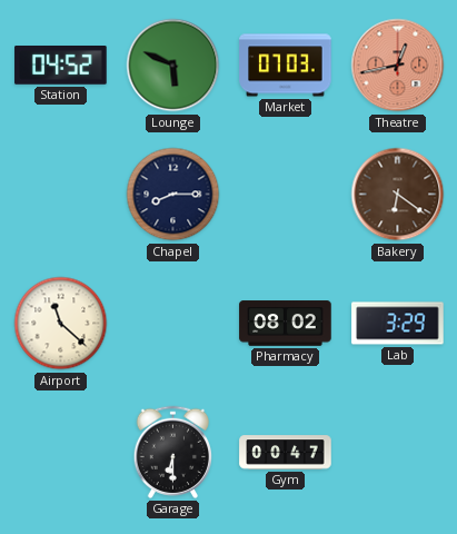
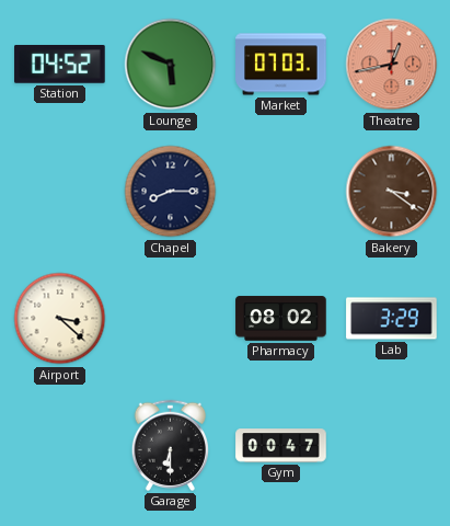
Bakery: 6:21 -> 3:21 (392, 192)
Airport: 11:22 -> 3:22 (60, 319)
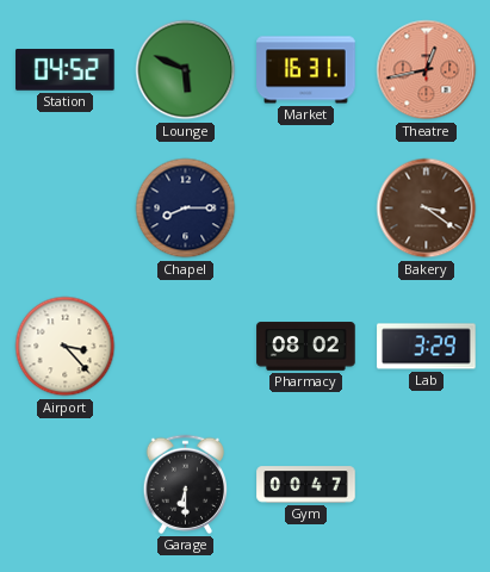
Market: 07:03 -> 16:31 (306, 70)
Airport: 3:22 -> 3:23 (66, 347)
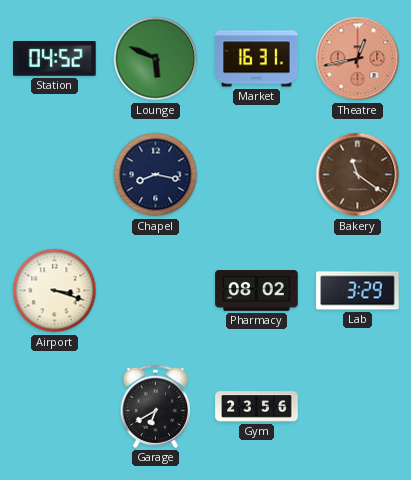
Chapel: 8:15 -> 8:17 (156, 175)
Bakery: 3:21 -> 11:21 (358, 175)
Airport: 3:23 -> 3:18 (55, 291)
Garage: 6:30 -> 6:40 (155, 406)
Gym: 00:47 -> 23:56 (257, 407)
